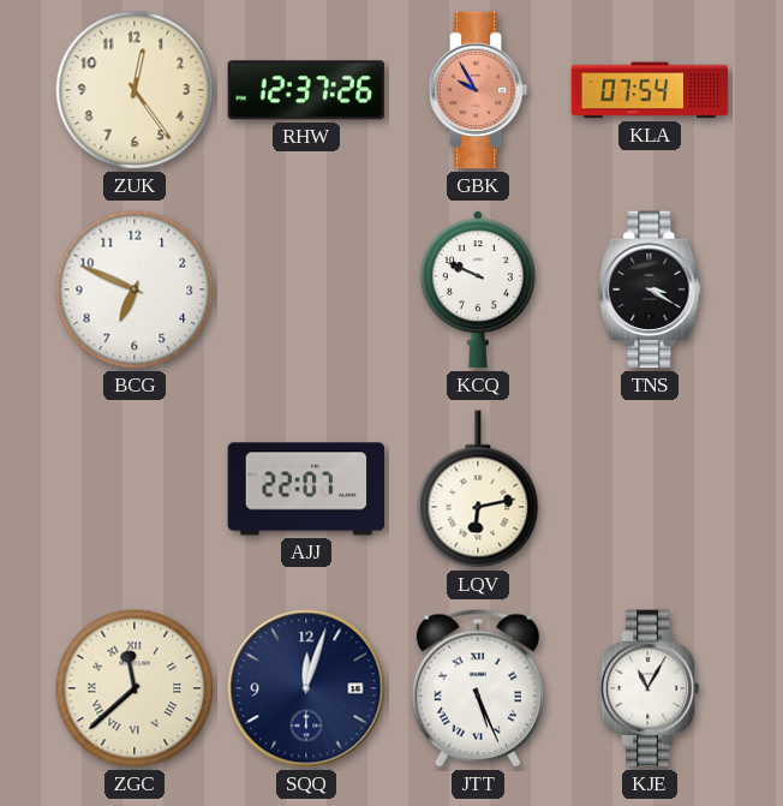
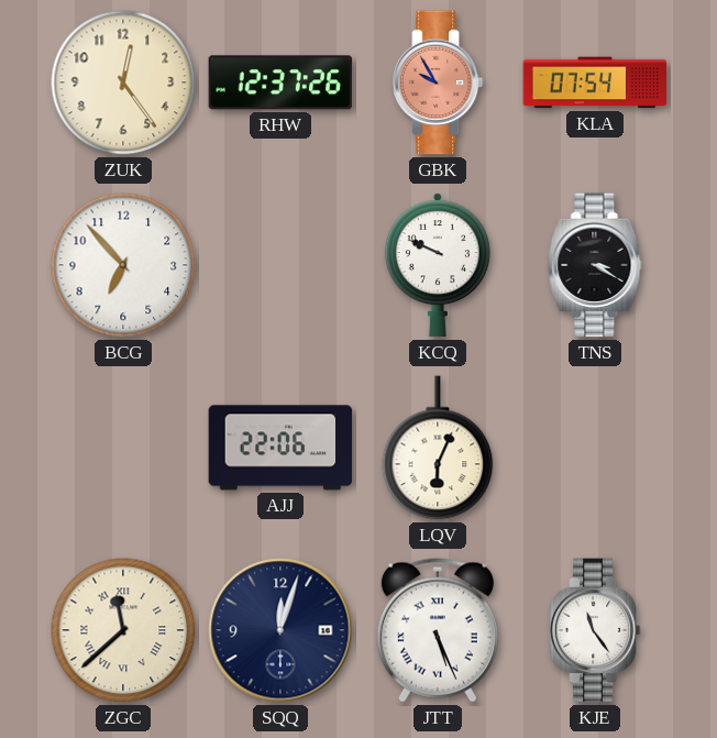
BCG: 6:49 -> 6:53 (123, 265)
AJJ: 22:07 -> 22:06 (280, 448)
LQV: 6:13 -> 6:04 (438, 448)
KJE: 11:05 -> 11:24 (595, 630)
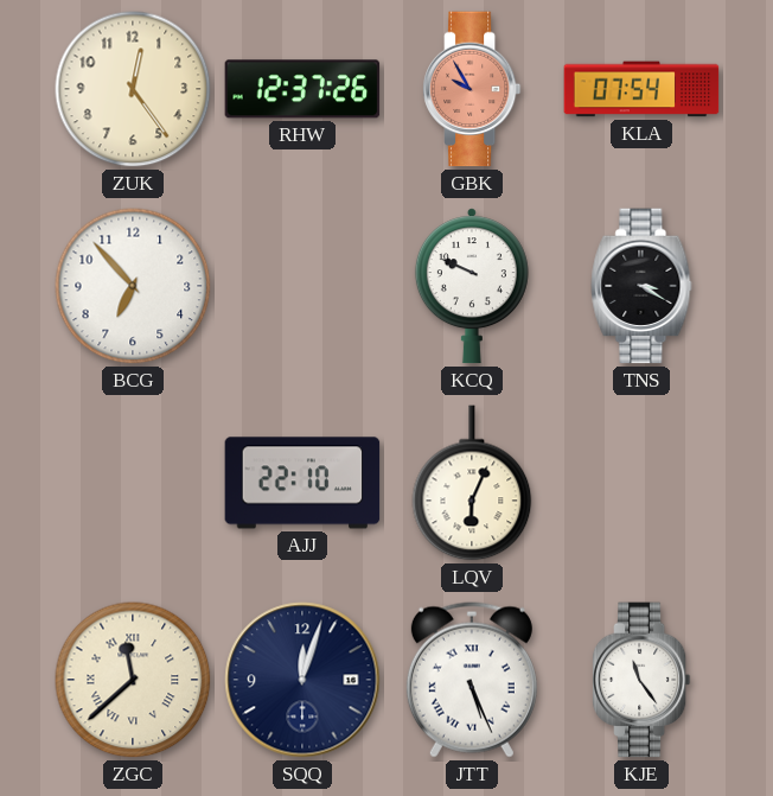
AJJ: 22:06 -> 22:10 (302, 483)
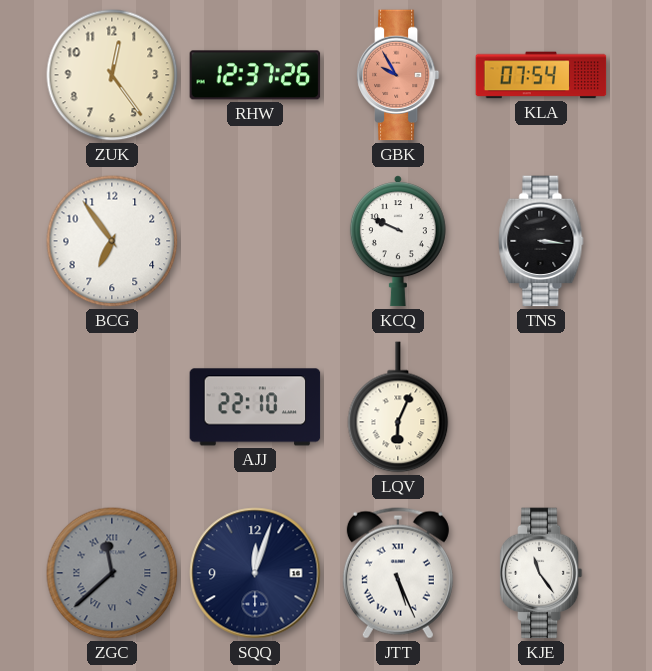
BCG: 6:53 -> 6:54 (112, 241)
TNS: 3:20 -> 3:16 (541, 241)
ZGC dial: cream -> grey (112, 573)
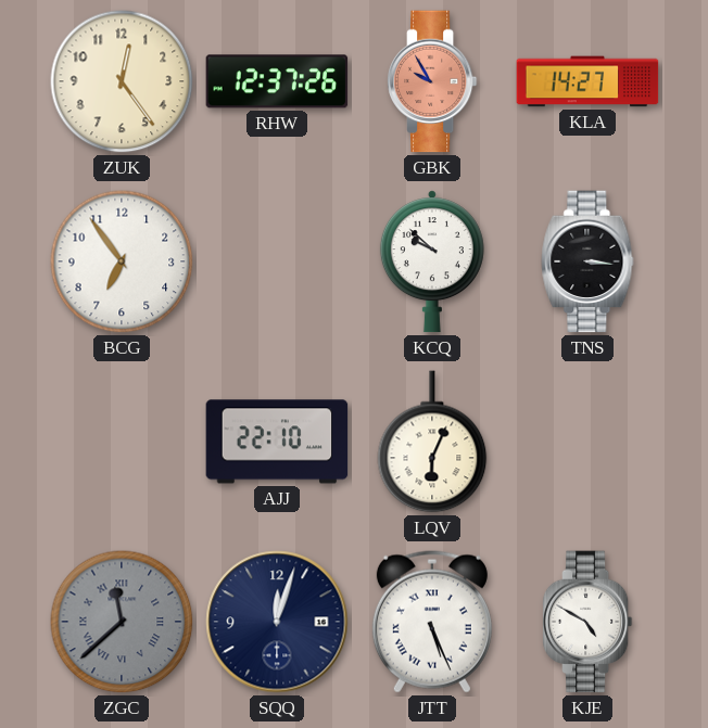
KLA: 07:54 -> 14:27 (587, 81)
KCQ: 9:49 -> 9:52 (432, 261)
KJE: 11:24 -> 4:50 (587, 622)
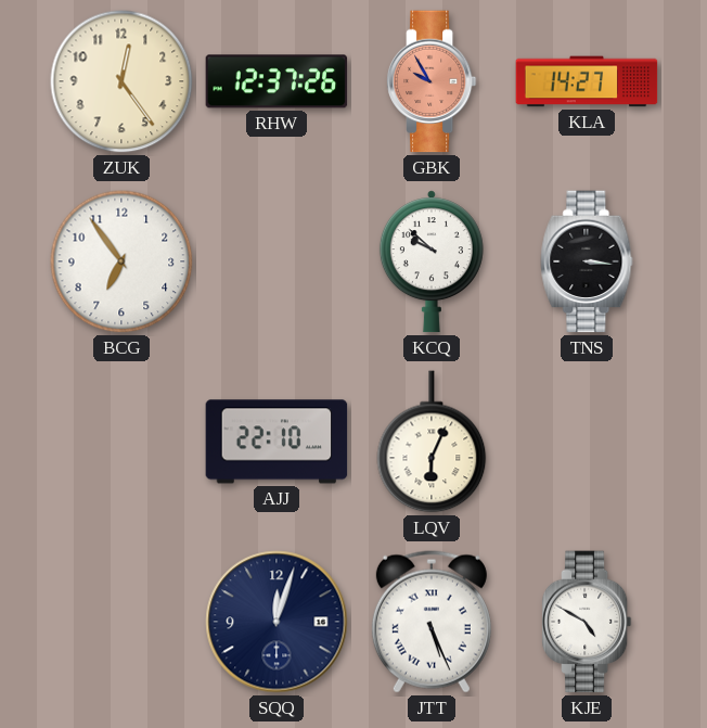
ZGC: 11:38 -> none (122, 622)
